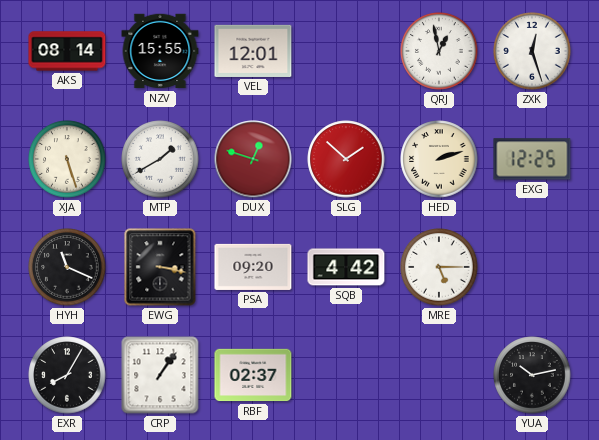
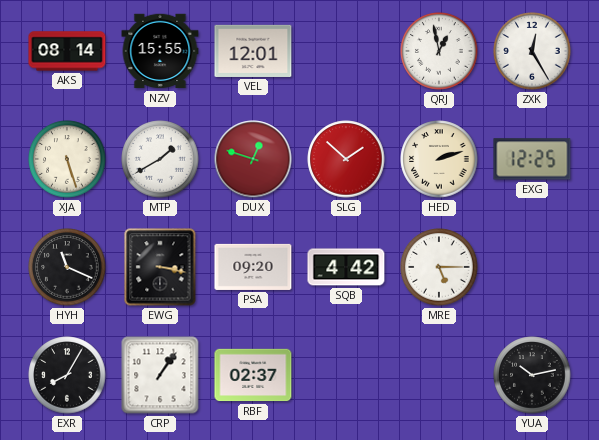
ZXK: 12:27 -> 12:25 (532, 51)
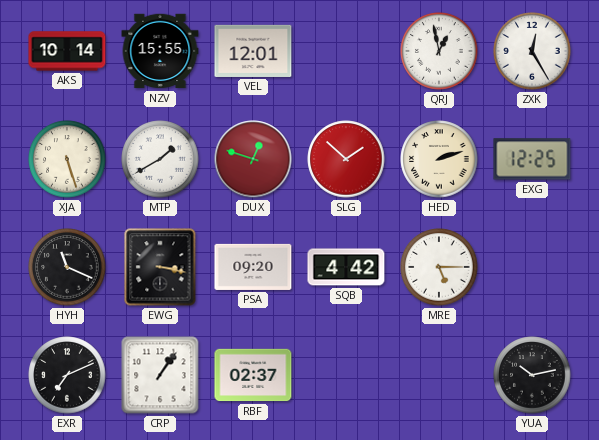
AKS: 08:14 -> 10:14 (67, 51)
EXR: 8:05 -> 7:11 (67, 375)
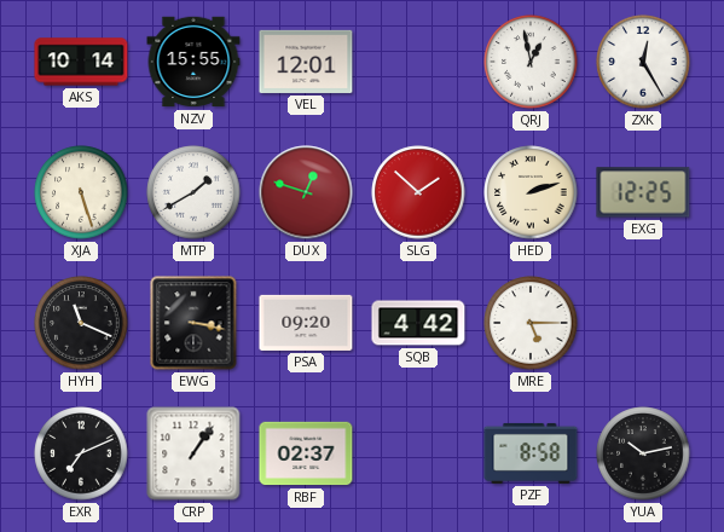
PZF: none -> 8:58 (531, 453)
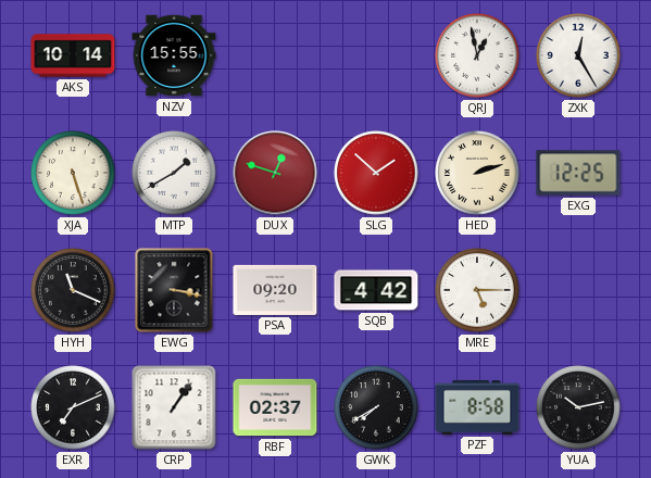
VEL: 12:01 -> none (306, 62)
GWK: none -> 7:40 (376, 407)
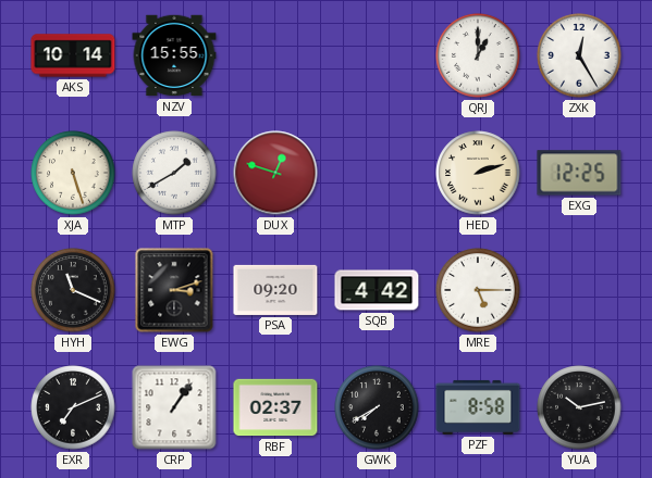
QRJ: 12:58 -> 1:00 (478, 55)
SLG: 1:52 -> none (376, 173)
EWG: 3:17 -> 3:12 (174, 290)
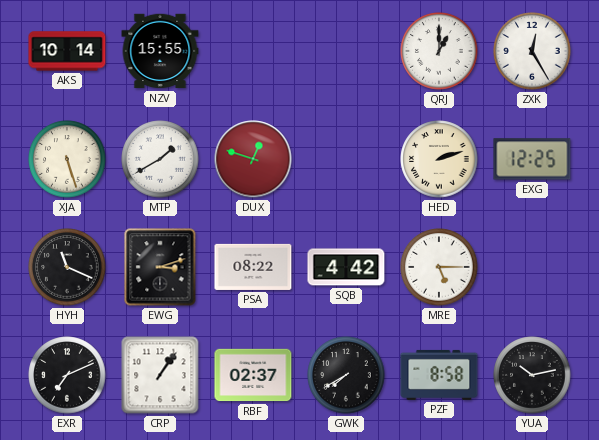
PSA: 09:20 -> 08:22 (253, 267)
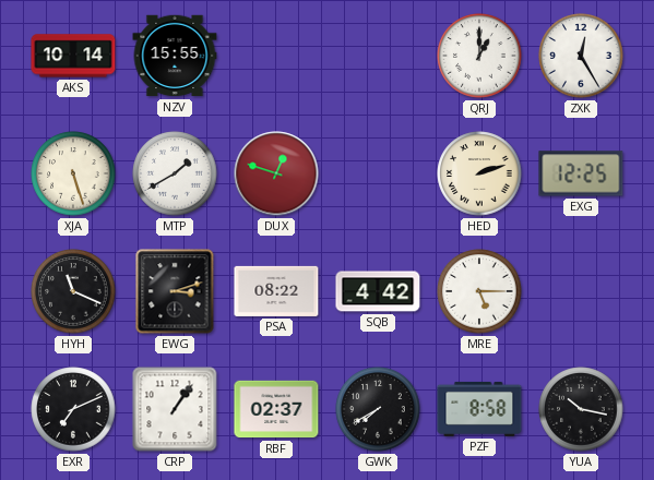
YUA: 10:13 -> 10:17 (581, 409)
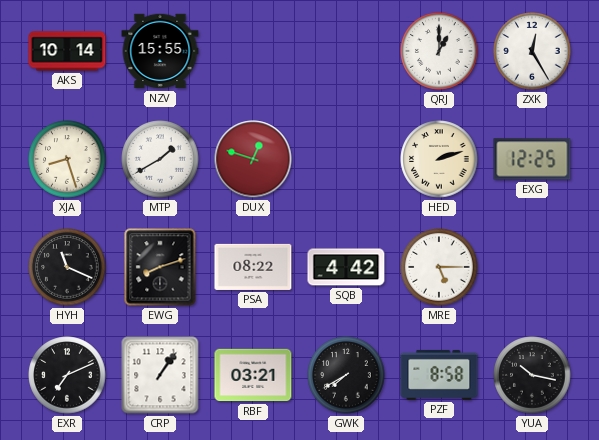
XJA: 5:27 -> 8:27 (67, 159)
EWG: 3:12 -> 8:12 (160, 267)
RBF: 02:37 -> 03:21 (253, 375)
